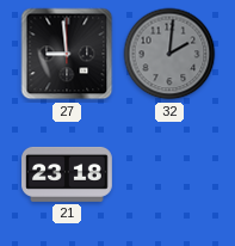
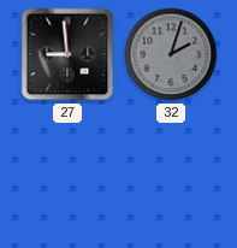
32: 2:01 -> 2:03 (171, 54)
21: 23:18 -> none (68, 174)
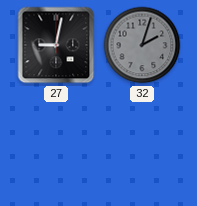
27: 8:59 -> 9:02 (56, 45)
